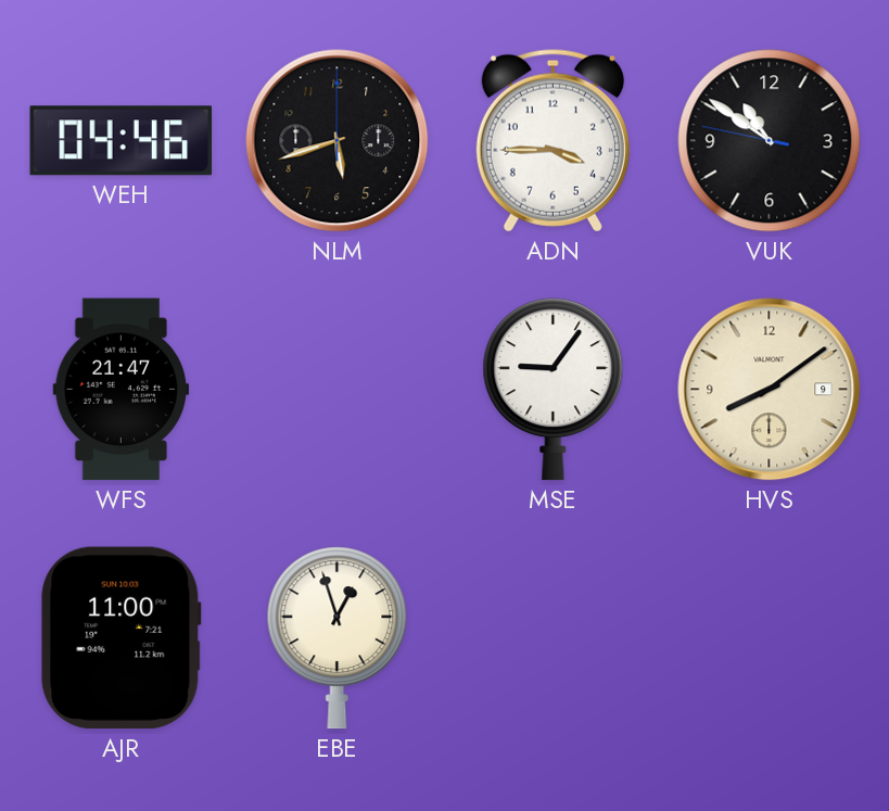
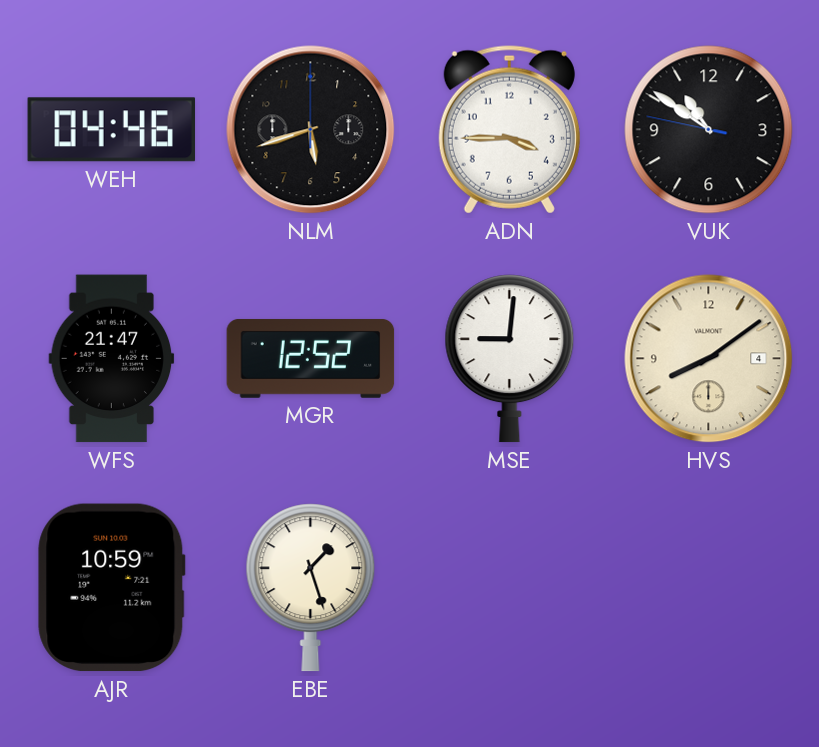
MGR: none -> 12:52 (311, 358)
MSE: 9:06 -> 9:01 (510, 359)
HVS date: 9 -> 4 (709, 359)
AJR: 11:00 -> 10:59 (112, 588)
EBE: 12:57 -> 1:27 (311, 588)
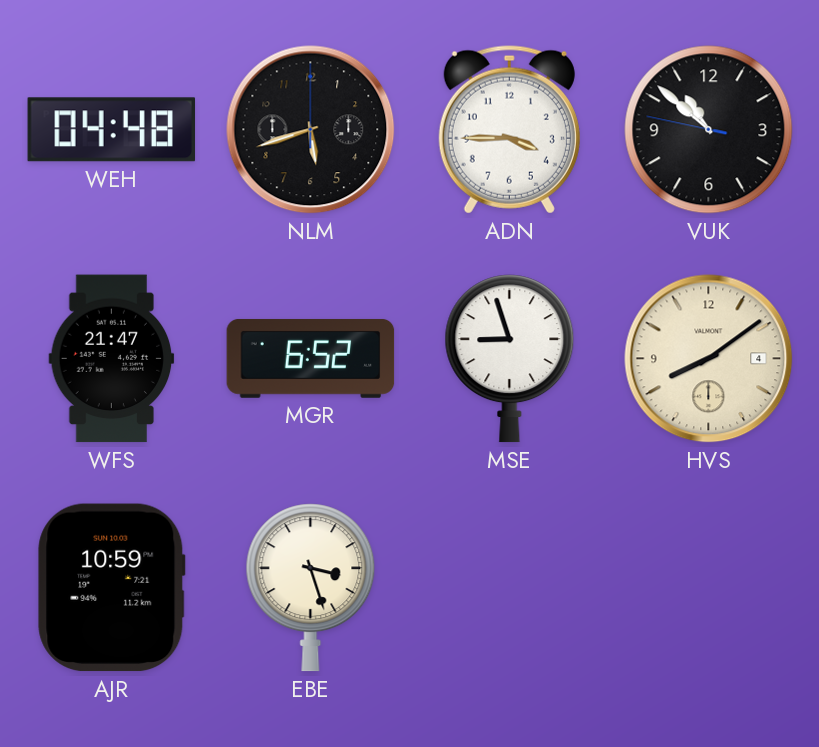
WEH: 04:46 -> 04:48 (112, 130)
VUK: 10:50 -> 10:51 (709, 130)
MGR: 12:52 -> 6:52 (311, 358)
MSE: 9:01 -> 8:57 (510, 359)
EBE: 1:27 -> 3:27 (311, 588)
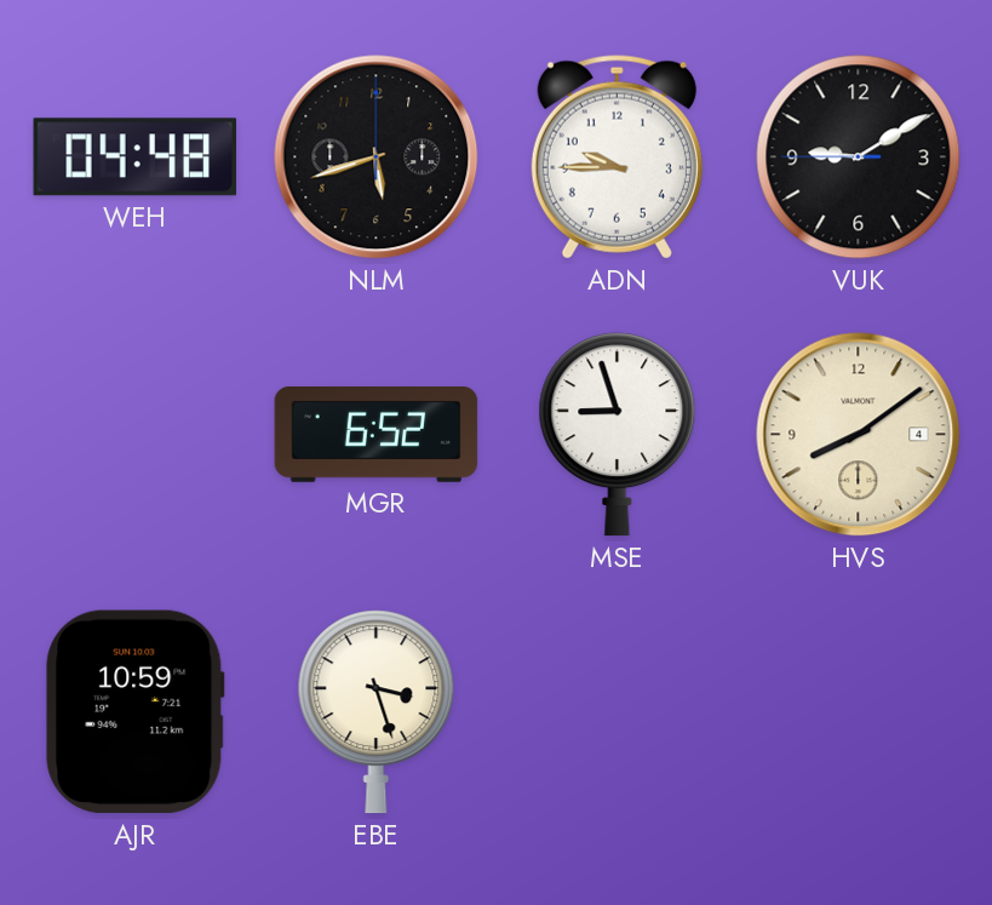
ADN: 3:45 -> 9:45 (617, 157)
VUK: 10:51 -> 9:09 (859, 157)
WFS: 21:47 -> none (112, 359)
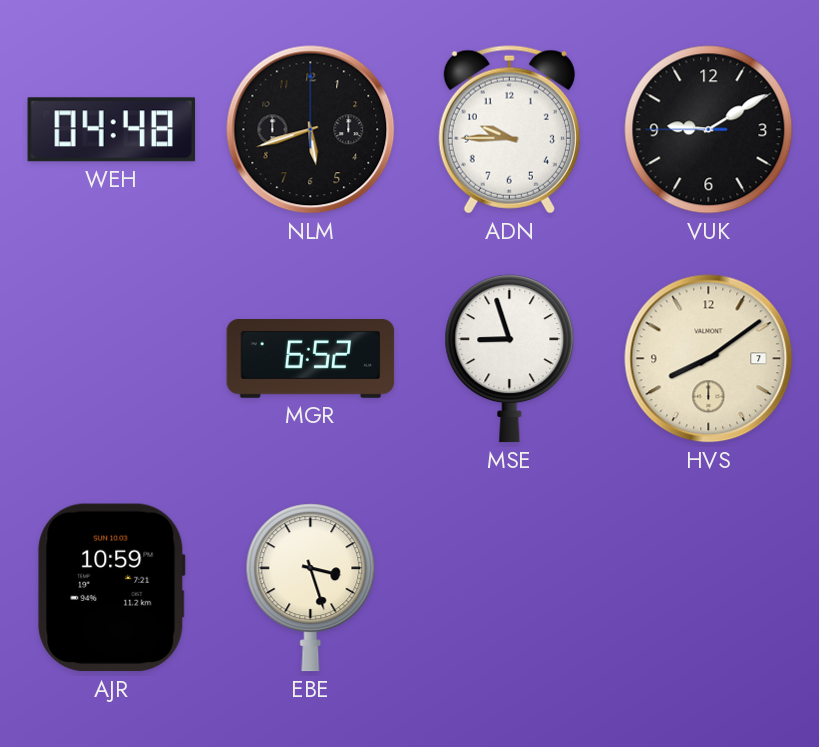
HVS date: 4 -> 7 (709, 359)
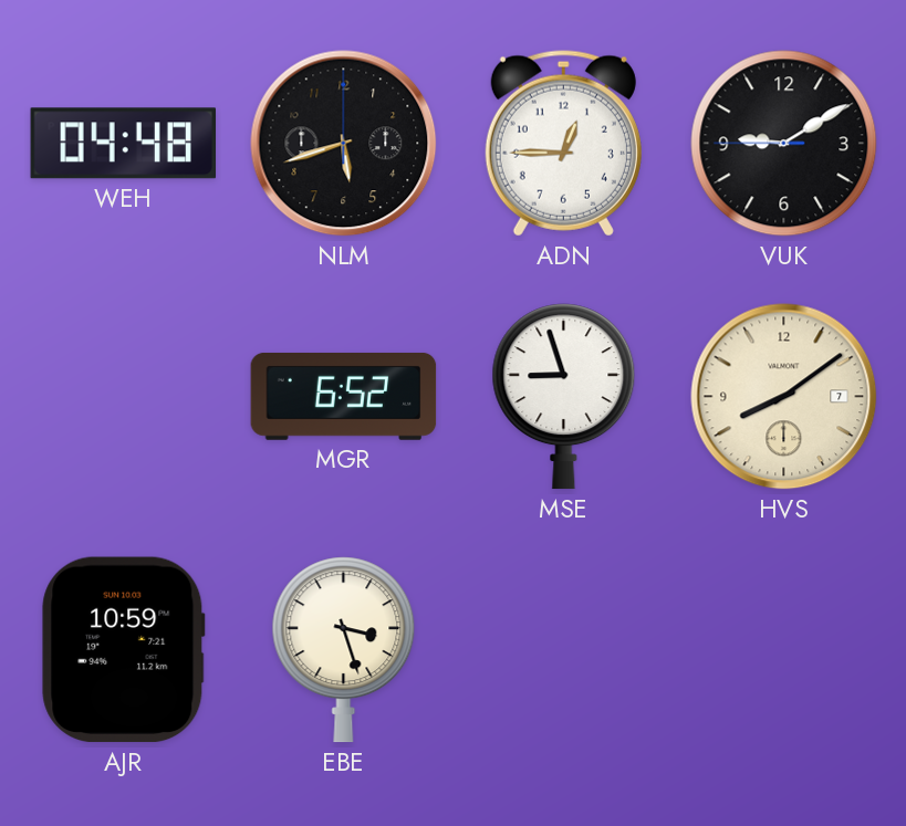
ADN: 9:45 -> 12:45 (563, 144)
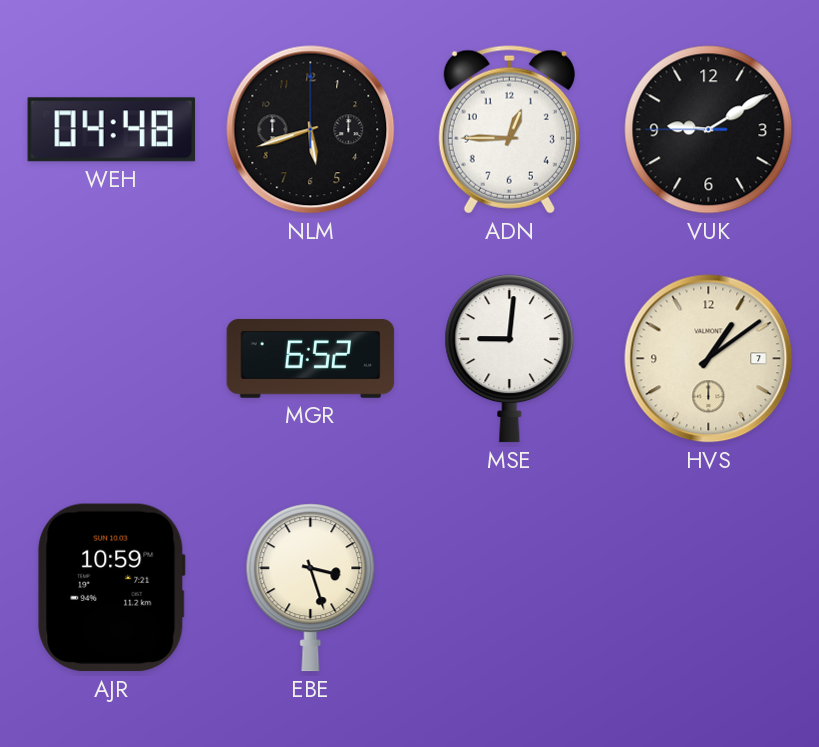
MSE: 8:57 -> 9:01 (510, 359)
HVS: 8:09 -> 1:09 (709, 359)
